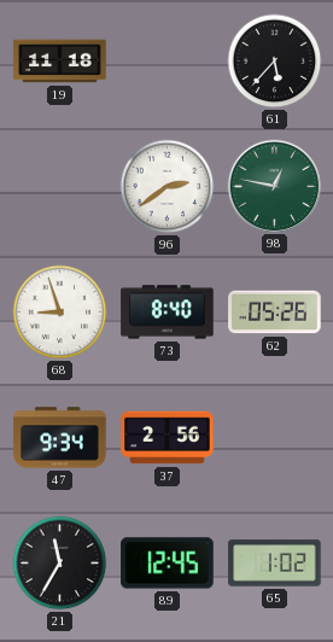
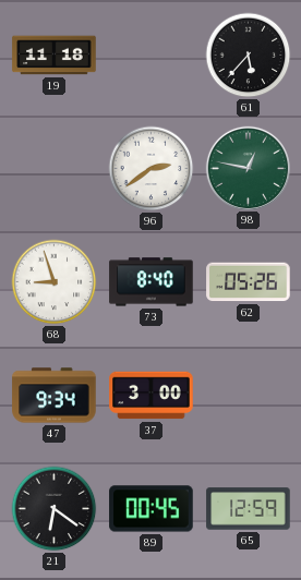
37: 2:56 -> 3:00 (152, 396)
21: 11:35 -> 6:21 (55, 509)
89: 12:45 -> 00:45 (152, 509)
65: 1:02 -> 12:59 (249, 509)
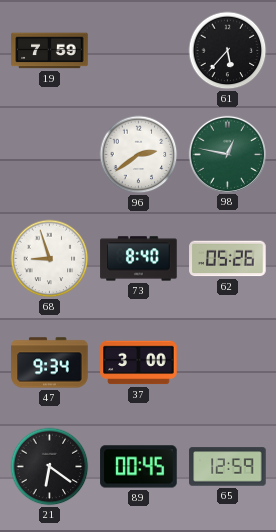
19: 11:18 -> 7:59 (50, 51)
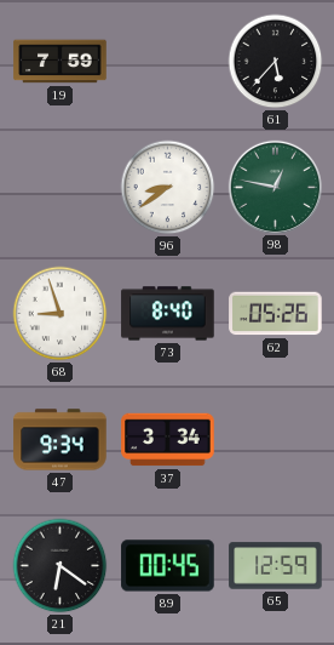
96: 2:39 -> 8:39 (168, 188)
37: 3:00 -> 3:34 (168, 440)
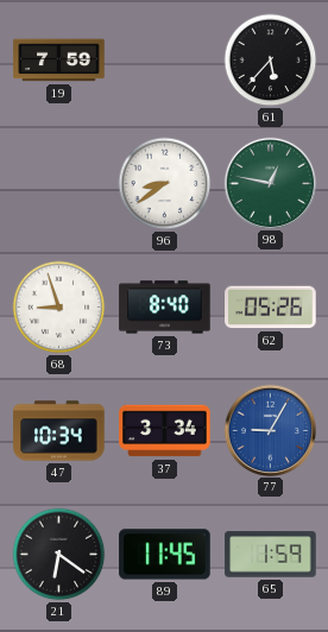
47: 9:34 -> 10:34 (59, 431)
77: none -> 9:05 (270, 430)
89: 00:45 -> 11:45 (165, 555)
65: 12:59 -> 1:59 (271, 555)
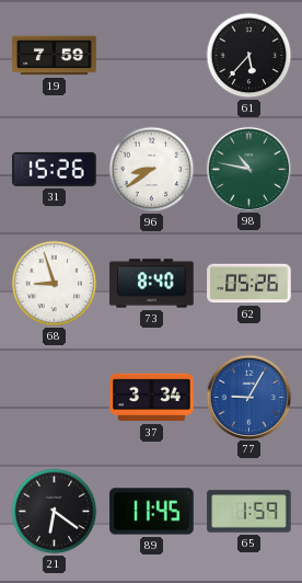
31: none -> 15:26 (55, 169)
98: 12:47 -> 10:47 (248, 169)
47: 10:34 -> none (59, 431)
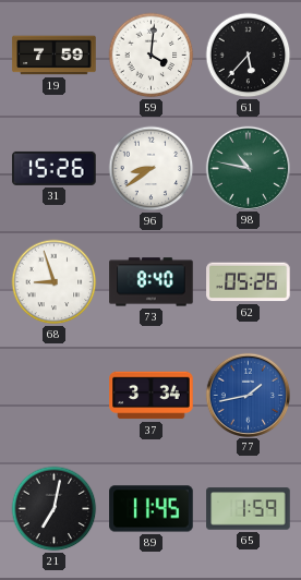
59: none -> 4:01 (152, 56)
77: 9:05 -> 1:43 (248, 395)
21: 6:21 -> 7:02 (55, 509)
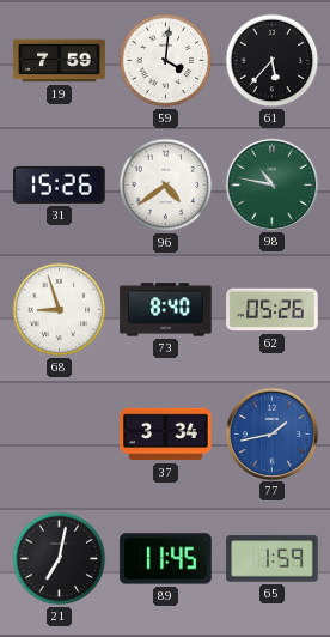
96: 8:39 -> 4:39 (166, 186)
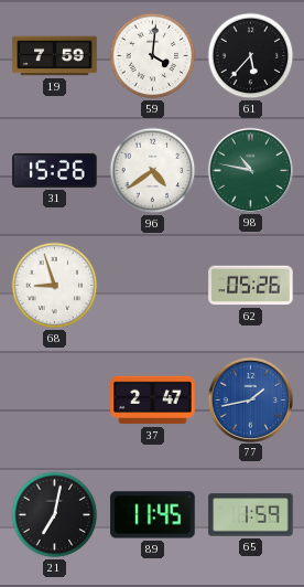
73: 8:40 -> none (166, 310)
37: 3:34 -> 2:47 (153, 401)
